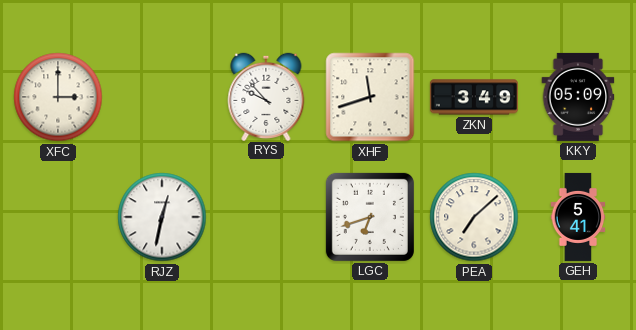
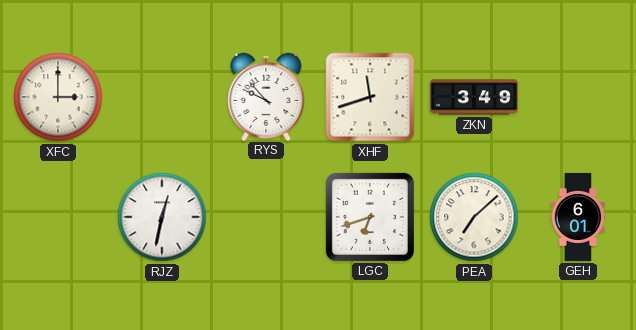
KKY: 05:09 -> none (578, 97)
GEH: 5:41 -> 6:01 (578, 217)
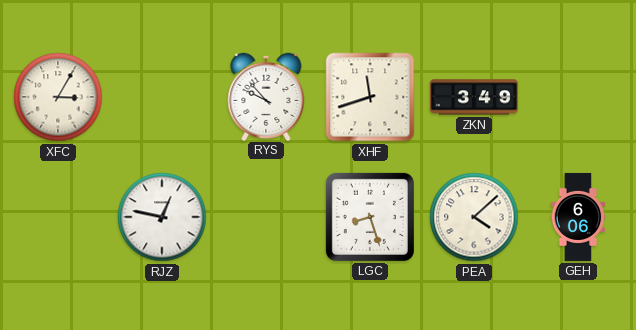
XFC: 3:00 -> 3:05 (58, 97)
RJZ: 12:32 -> 12:47 (162, 217)
LGC: 6:42 -> 8:27 (370, 217)
PEA: 7:08 -> 4:08 (474, 217)
GEH: 6:01 -> 6:06 (578, 217)
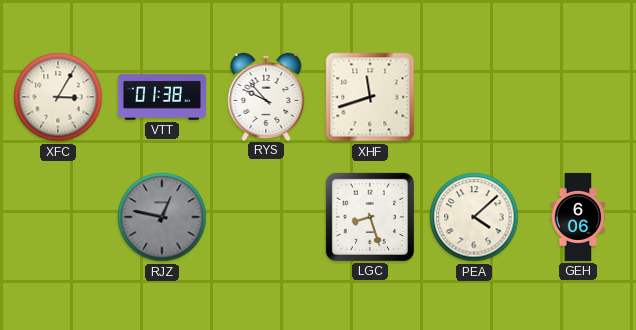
VTT: none -> 01:38 (162, 97)
ZKN: 3:49 -> none (474, 97)
RJZ dial: white -> grey (162, 217)
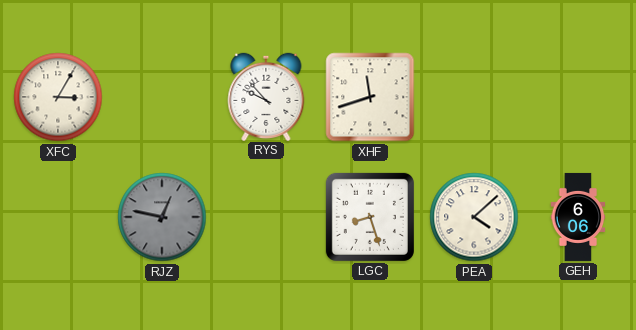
VTT: 01:38 -> none (162, 97)
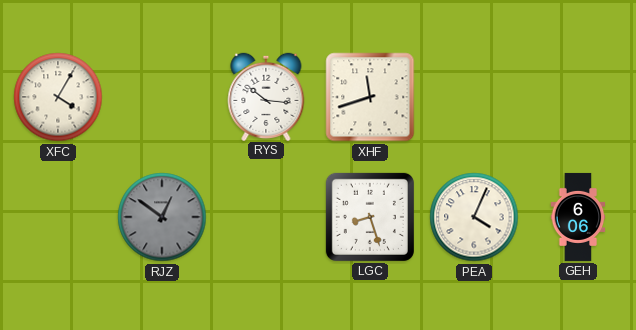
XFC: 3:05 -> 4:05 (58, 97)
RYS: 9:53 -> 10:16 (266, 96)
RJZ: 12:47 -> 12:51 (162, 217)
PEA: 4:08 -> 4:04 (474, 217)
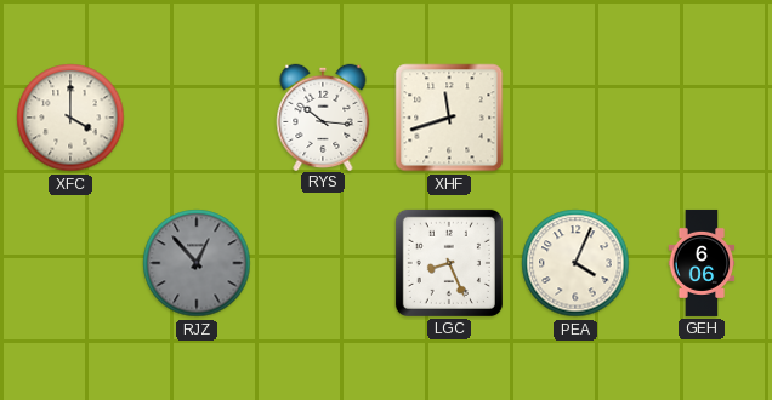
XFC: 4:05 -> 4:00 (70, 118)
RJZ: 12:51 -> 12:53 (197, 263)
LGC: 8:27 -> 8:26 (449, 263)
